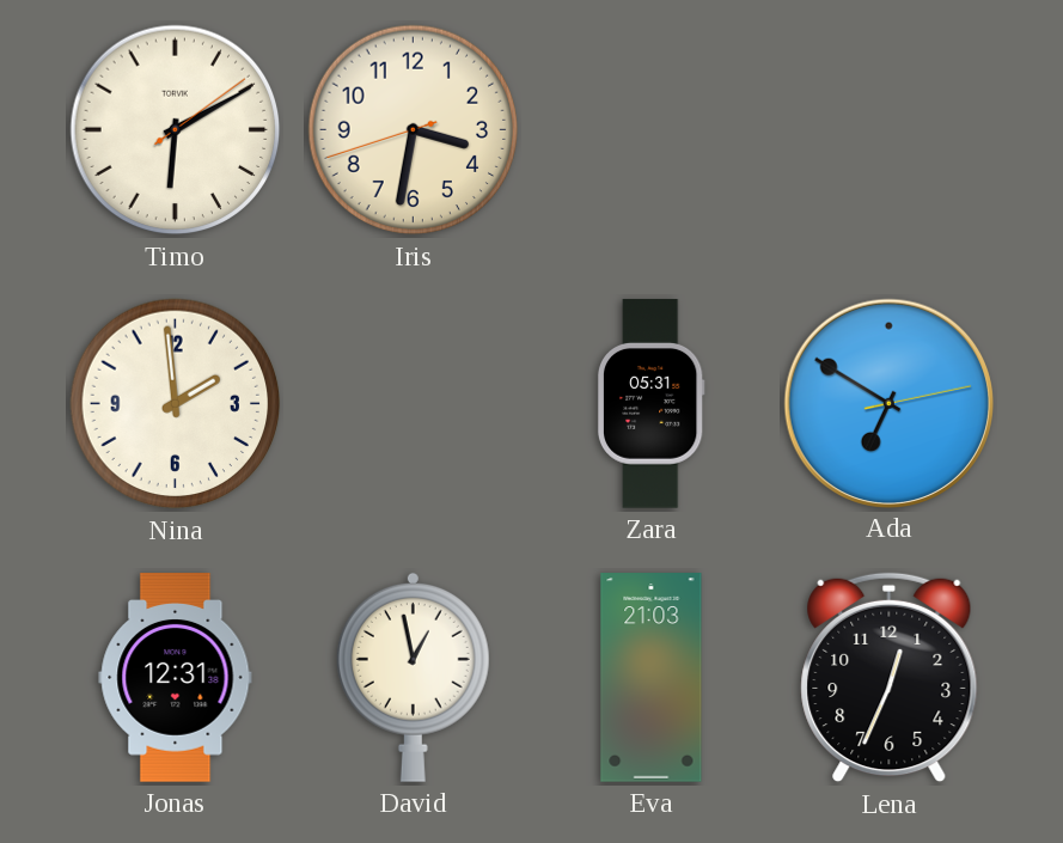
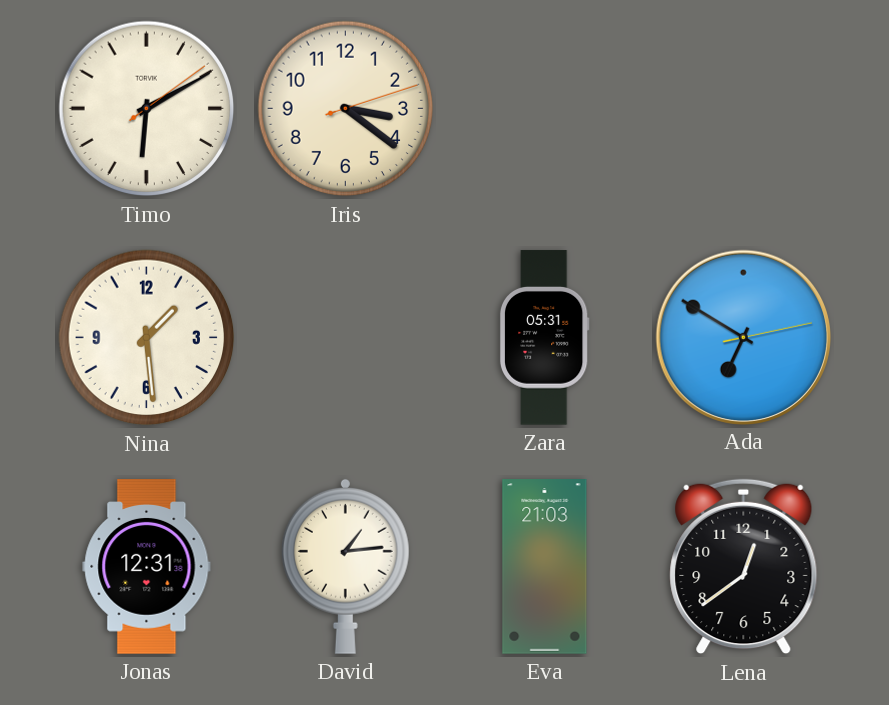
Iris: 3:31 -> 3:21 (346, 109)
Nina: 1:59 -> 1:29 (147, 338)
David: 12:58 -> 1:14 (345, 566)
Lena: 12:34 -> 12:39 (744, 567)
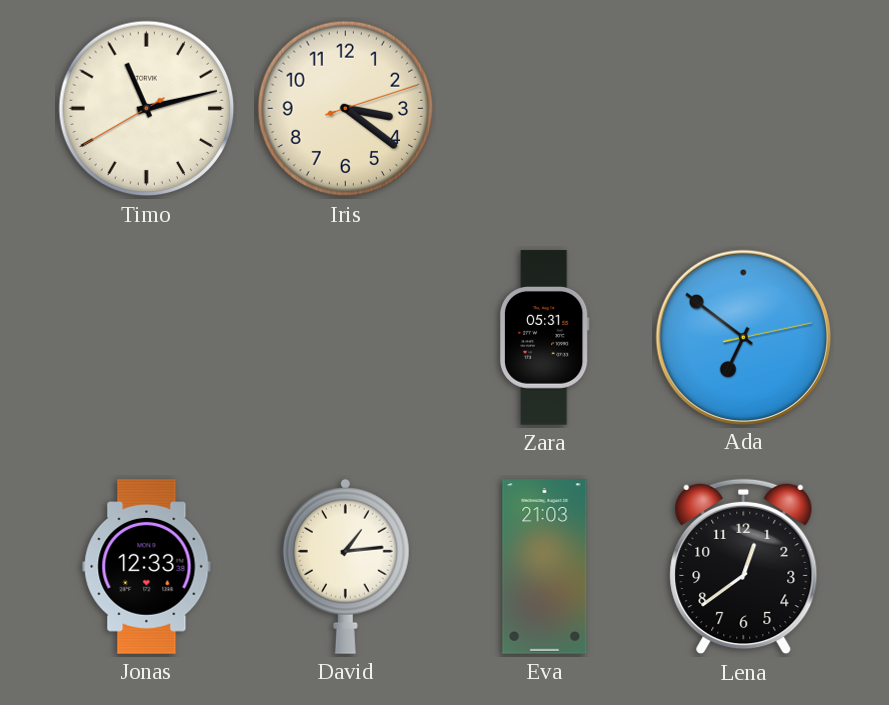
Timo: 6:10 -> 11:12 (147, 109)
Nina: 1:29 -> none (147, 338)
Ada: 6:50 -> 6:51 (743, 337)
Jonas: 12:31 -> 12:33 (147, 567)
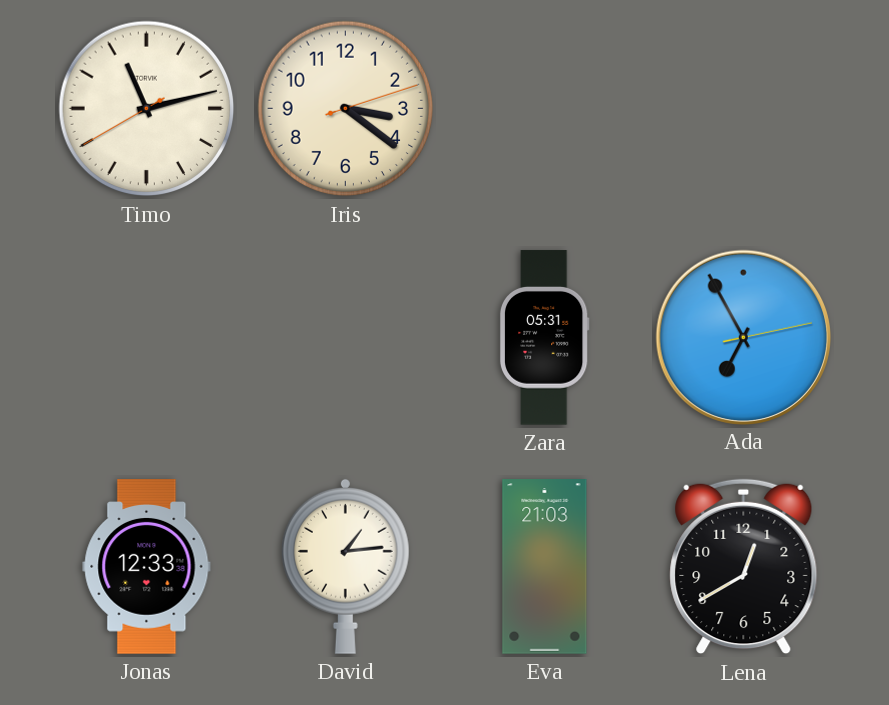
Ada: 6:51 -> 6:55 (743, 337)
Lena: 12:39 -> 12:40 (744, 567)
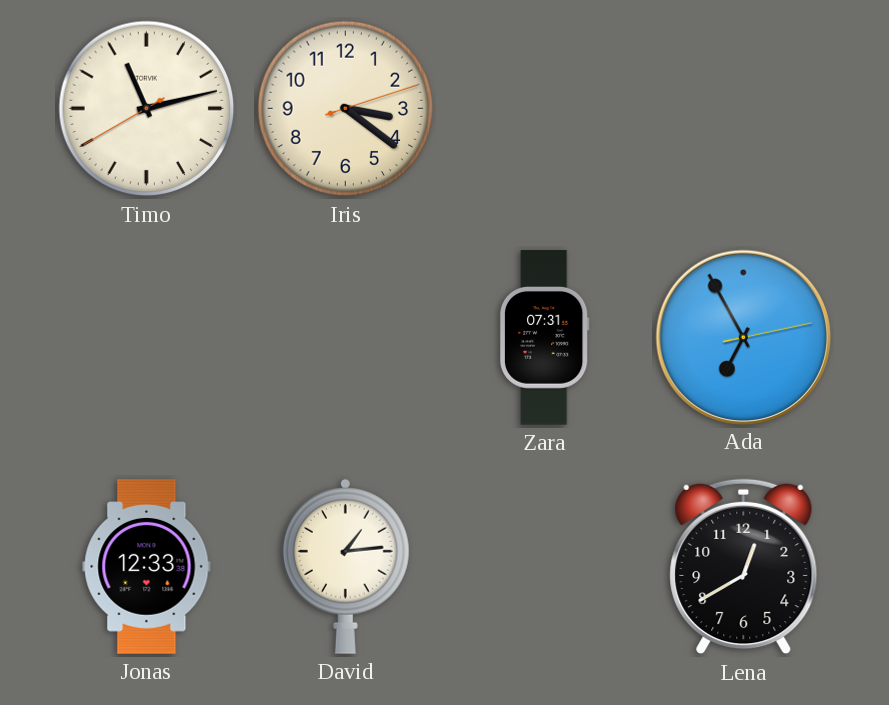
Zara: 05:31 -> 07:31 (544, 338)
Eva: 21:03 -> none (545, 567)
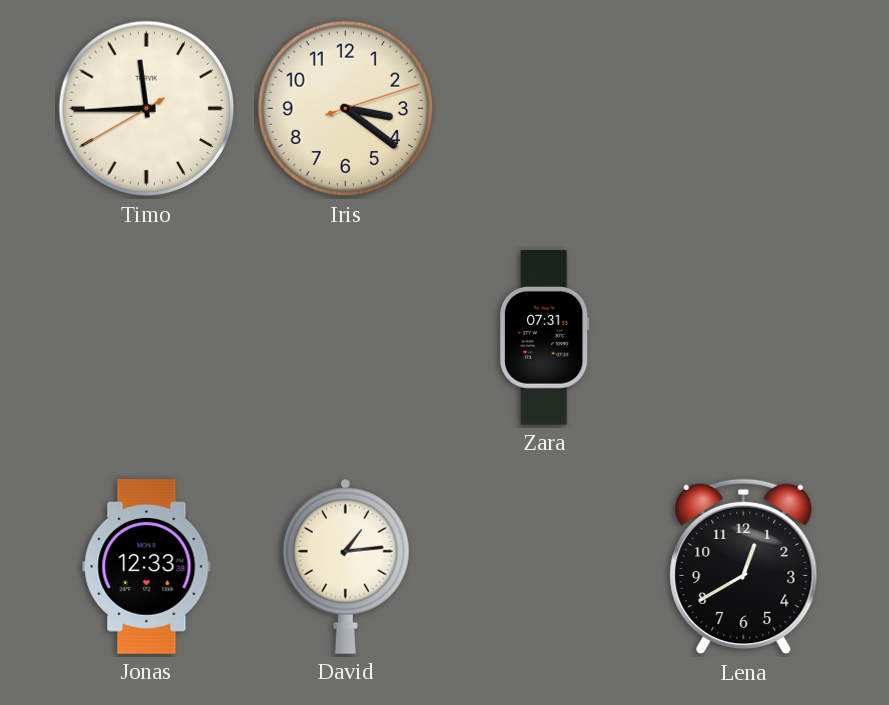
Timo: 11:12 -> 11:44 (147, 109)
Ada: 6:55 -> none (743, 337)
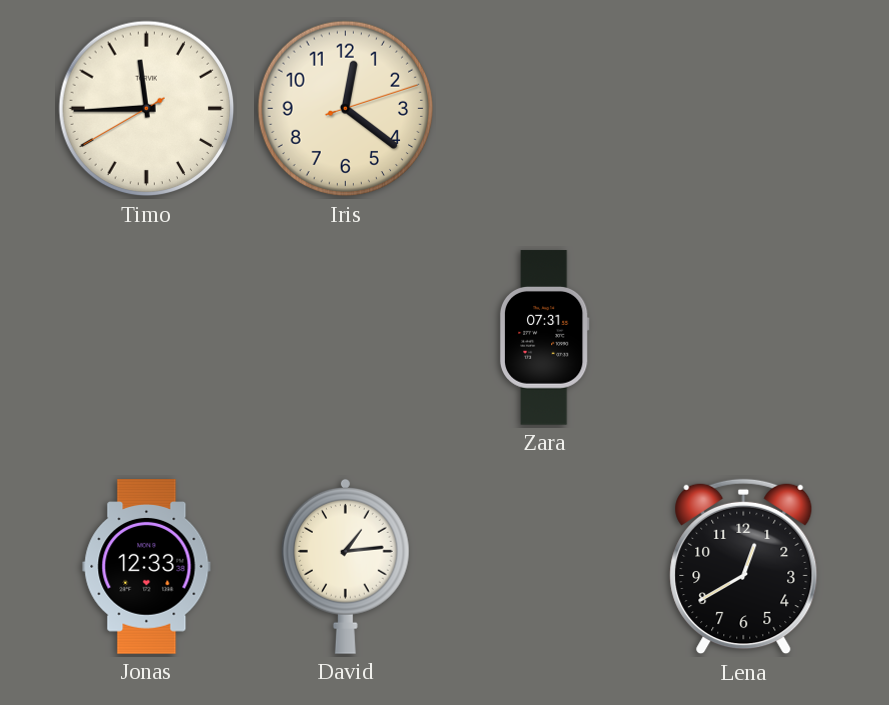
Iris: 3:21 -> 12:21 (346, 109)
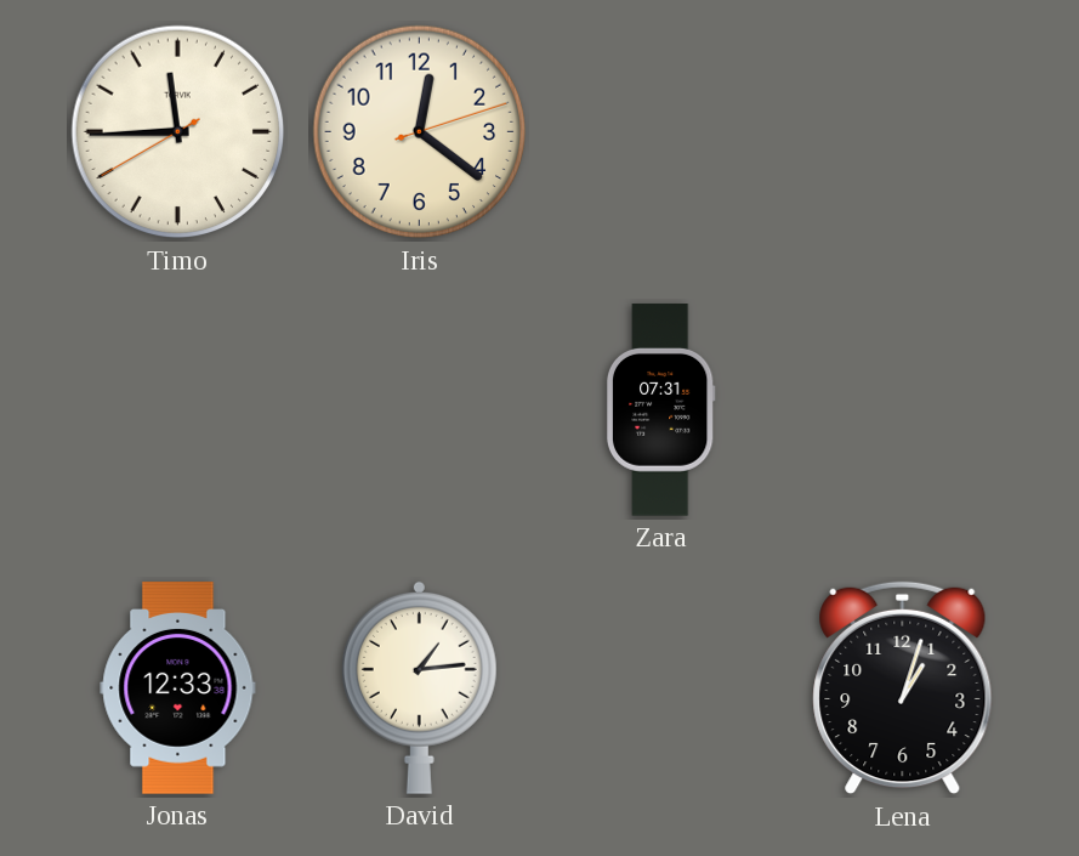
Lena: 12:40 -> 1:03 (903, 688)
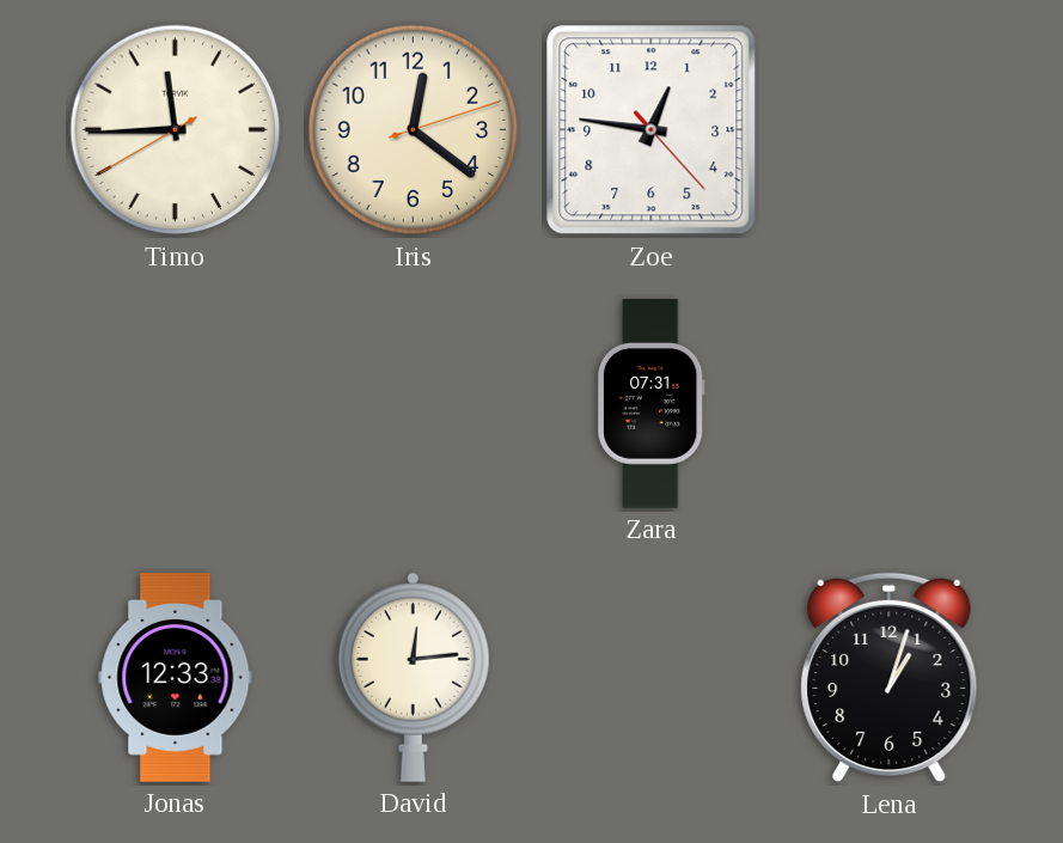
Zoe: none -> 12:46 (652, 130)
David: 1:14 -> 12:14 (413, 677)
